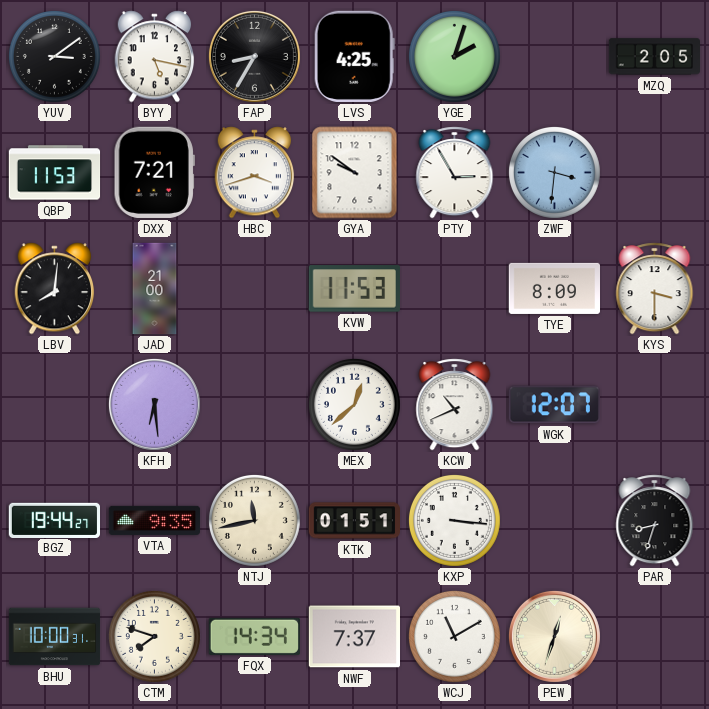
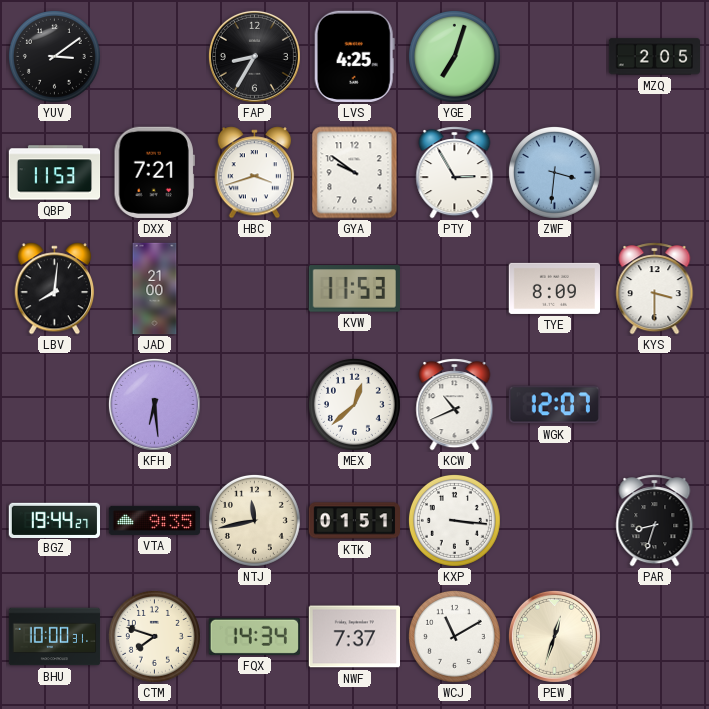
BYY: 5:17 -> none (155, 57)
YGE: 2:03 -> 7:03 (454, 56)
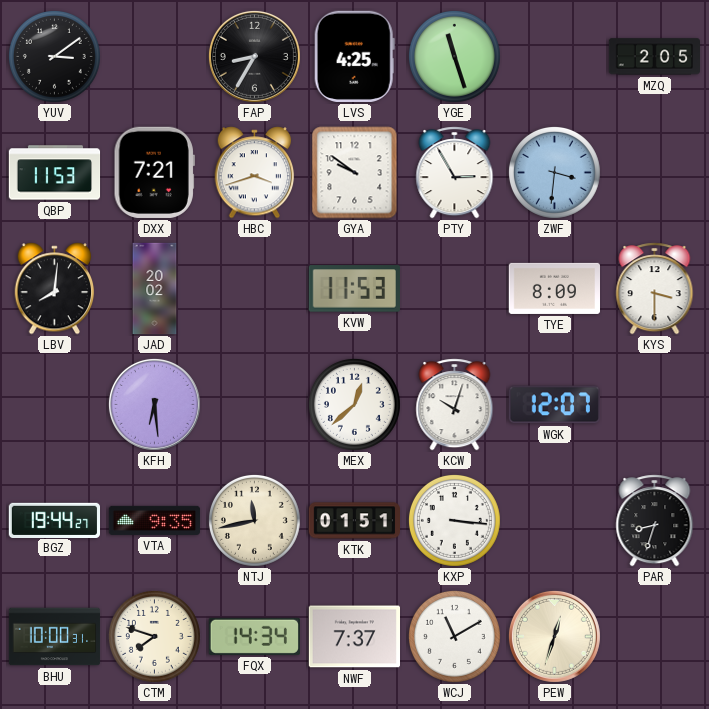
YGE: 7:03 -> 11:27 (454, 56)
JAD: 21:00 -> 20:02 (155, 289)
KCW: 10:41 -> 10:03 (455, 405)
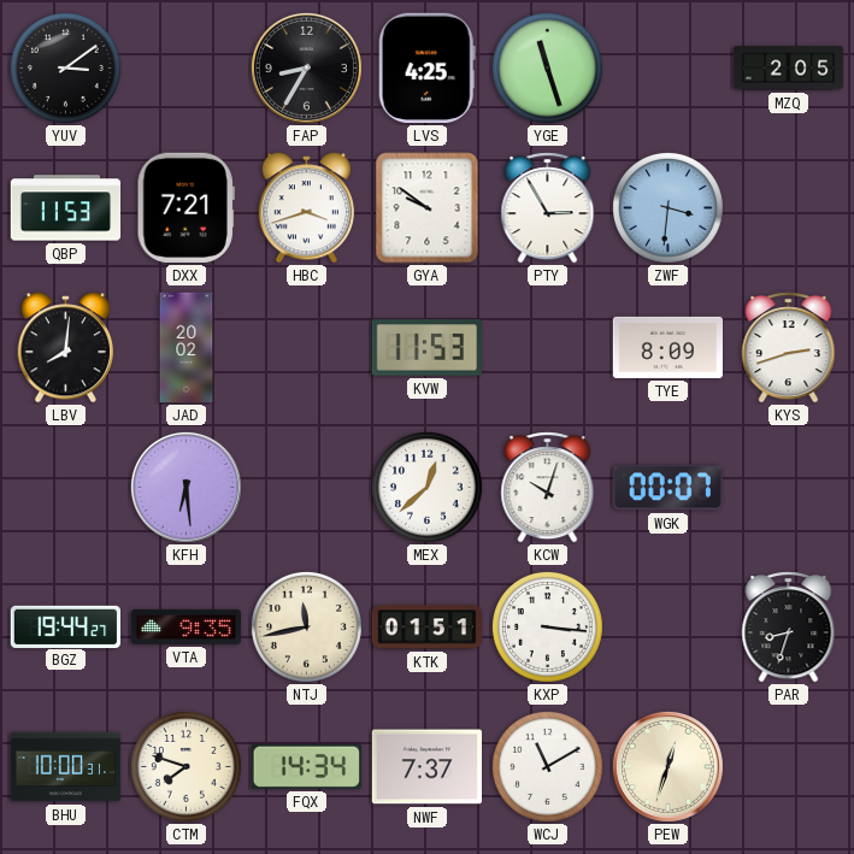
KYS: 3:30 -> 2:42 (789, 348)
WGK: 12:07 -> 00:07 (667, 488)
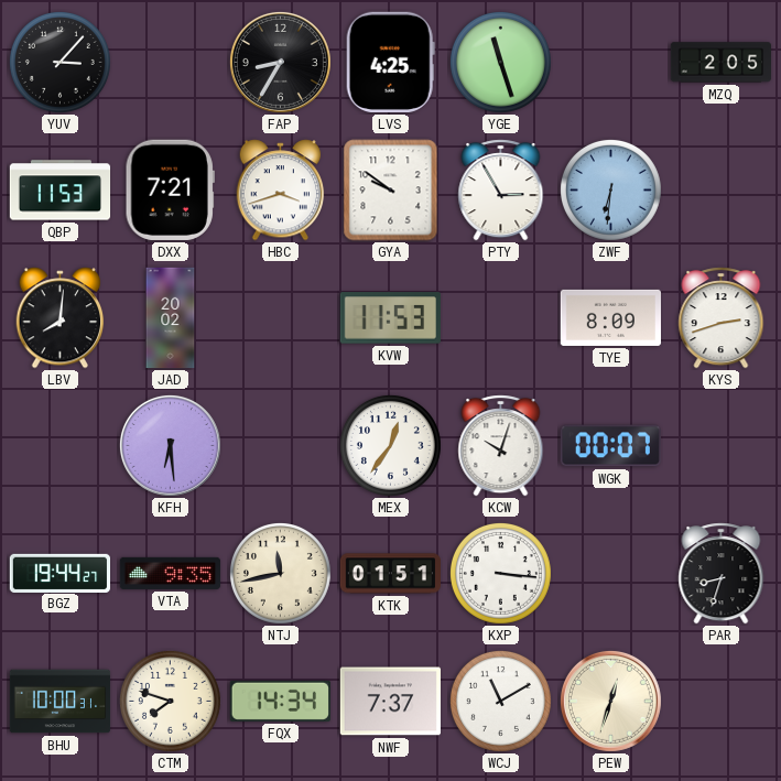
YUV: 3:09 -> 3:07 (59, 62)
ZWF: 3:31 -> 6:31 (610, 189)
MEX: 12:38 -> 12:36 (390, 445)
